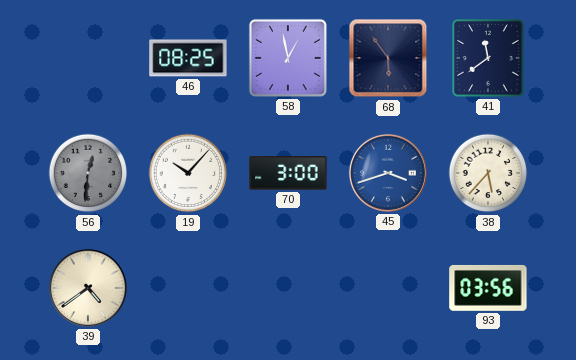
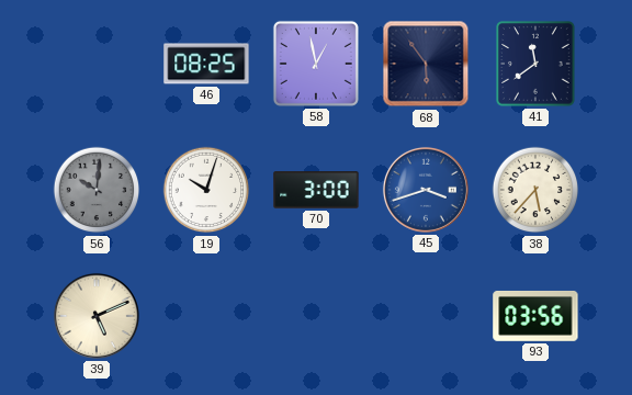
56: 12:31 -> 10:01 (97, 190)
19: 10:07 -> 10:03 (206, 190)
39: 4:39 -> 5:11 (97, 316)
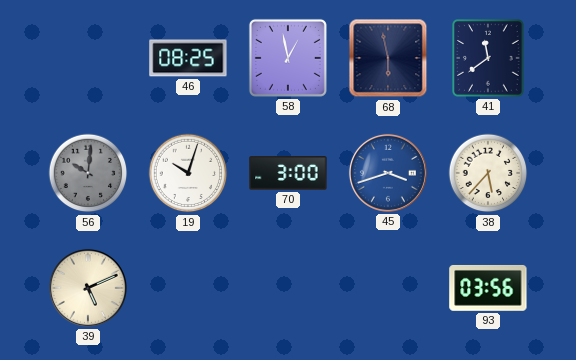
68: 5:54 -> 5:58 (388, 58)
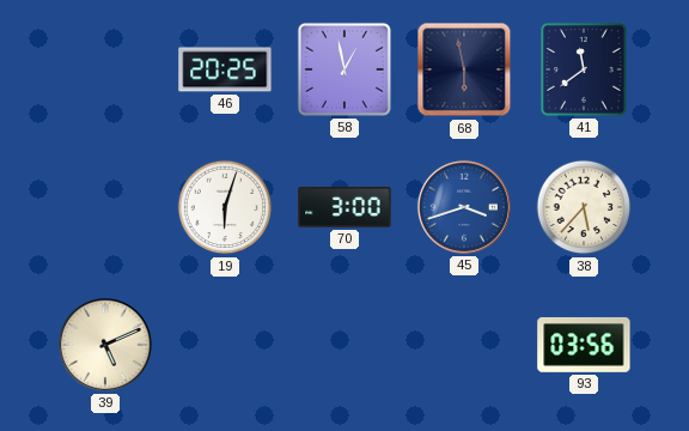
46: 08:25 -> 20:25 (225, 69)
56: 10:01 -> none (88, 173)
19: 10:03 -> 6:03 (225, 207)
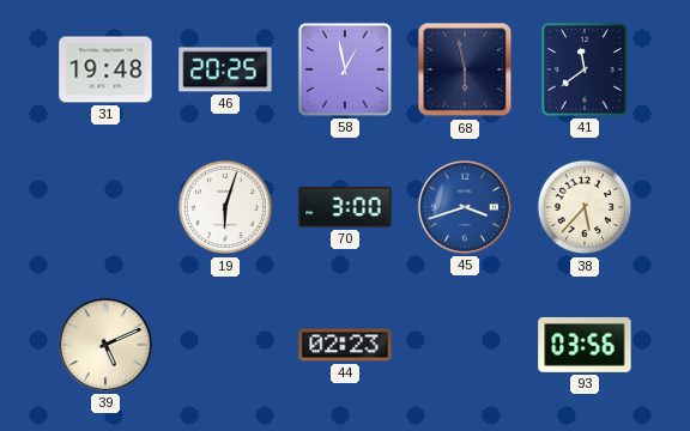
31: none -> 19:48 (105, 69)
44: none -> 02:23 (345, 345)
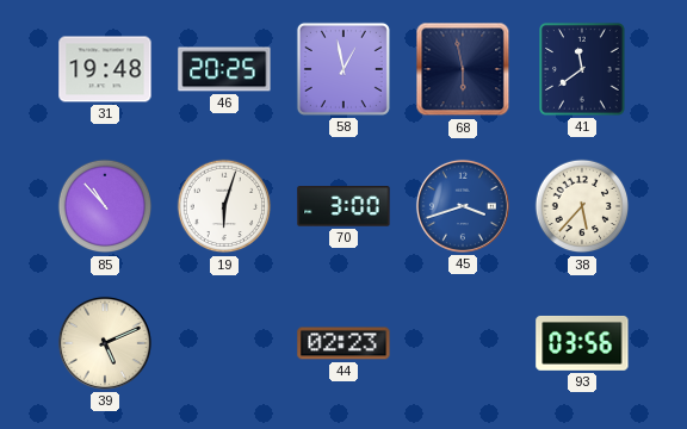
85: none -> 10:53 (105, 206)
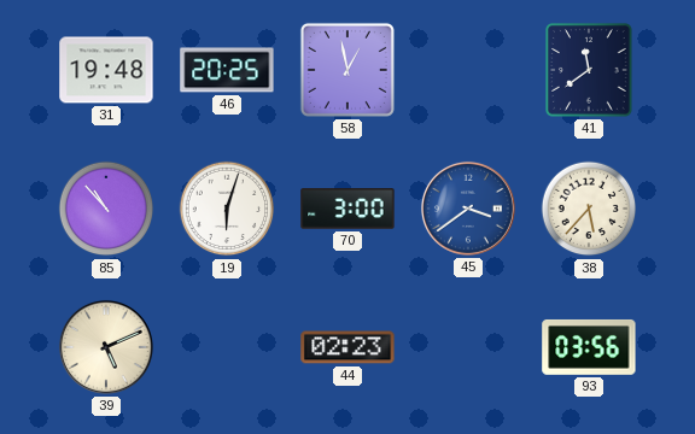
68: 5:58 -> none (463, 69)
45: 3:42 -> 3:39 (468, 209)
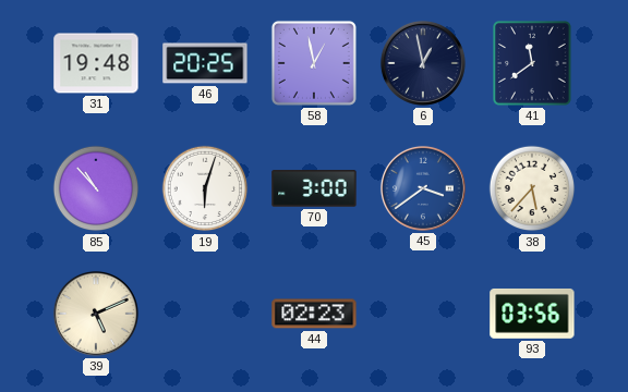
6: none -> 12:58 (423, 63)
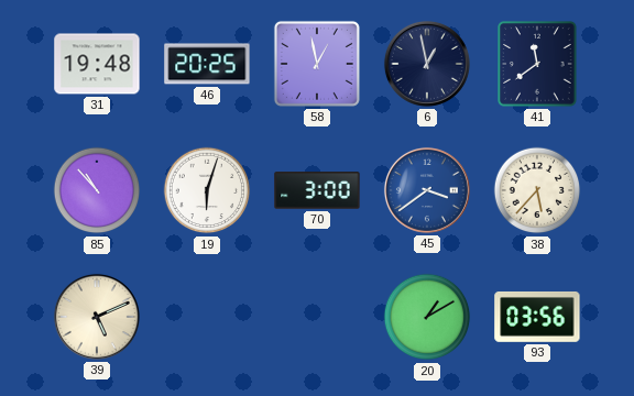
44: 02:23 -> none (314, 314)
20: none -> 1:10 (427, 317)
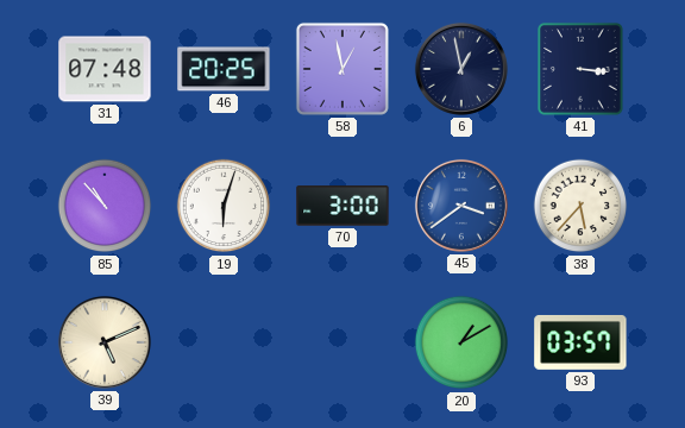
31: 19:48 -> 07:48 (105, 69)
41: 11:39 -> 3:16 (582, 70)
93: 03:56 -> 03:57 (580, 342)
